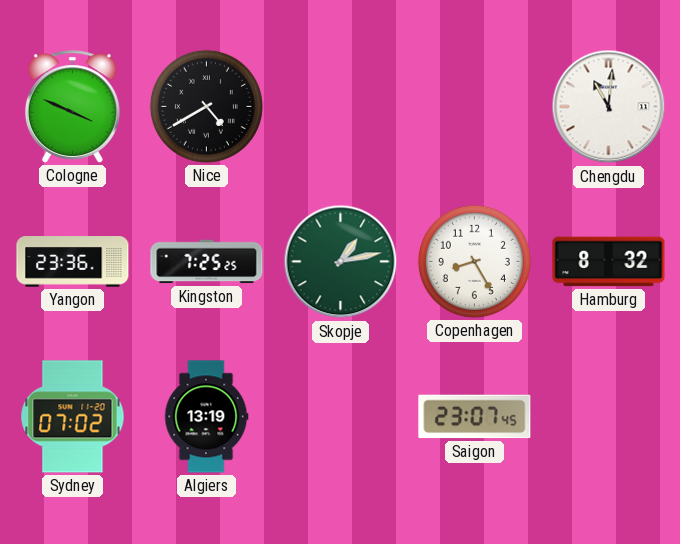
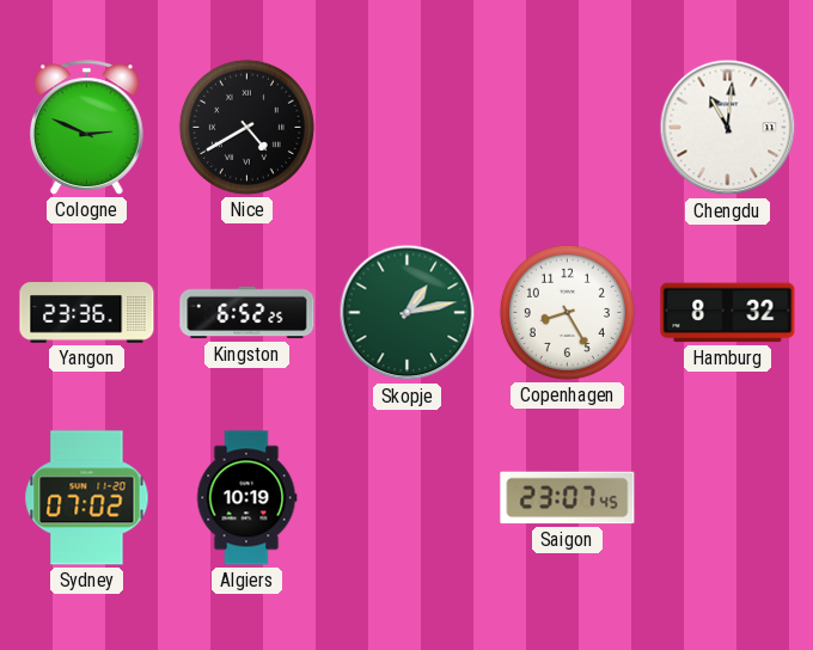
Cologne: 3:49 -> 2:49 (86, 128)
Kingston: 7:25 -> 6:52 (247, 313)
Algiers: 13:19 -> 10:19 (246, 498)
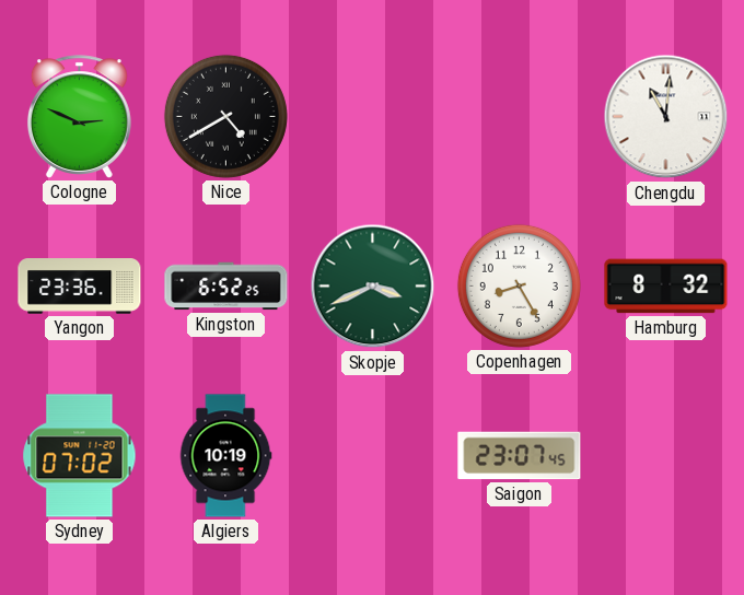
Skopje: 1:13 -> 3:41 (373, 287)
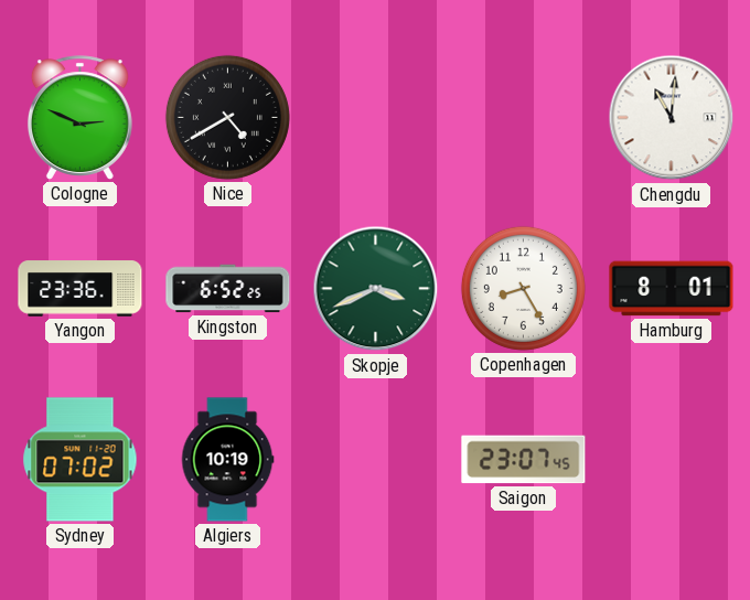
Hamburg: 8:32 -> 8:01 (672, 289)
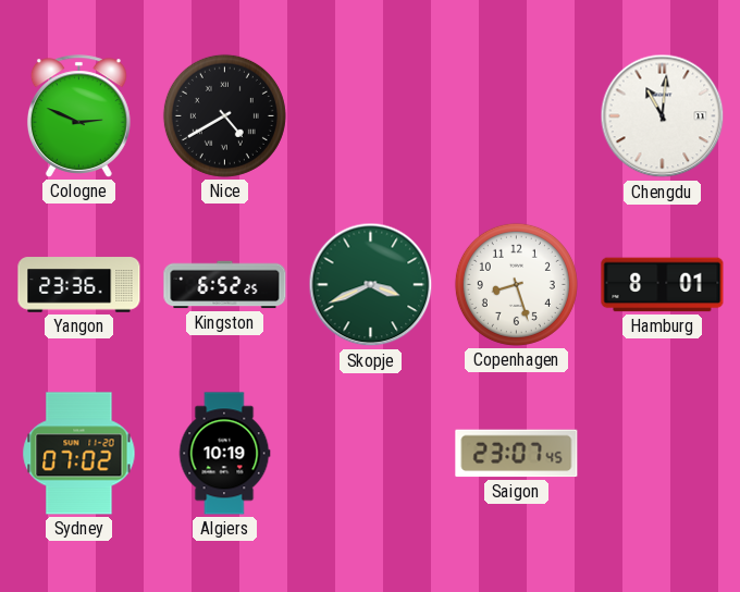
Copenhagen: 8:25 -> 8:27 (516, 284)
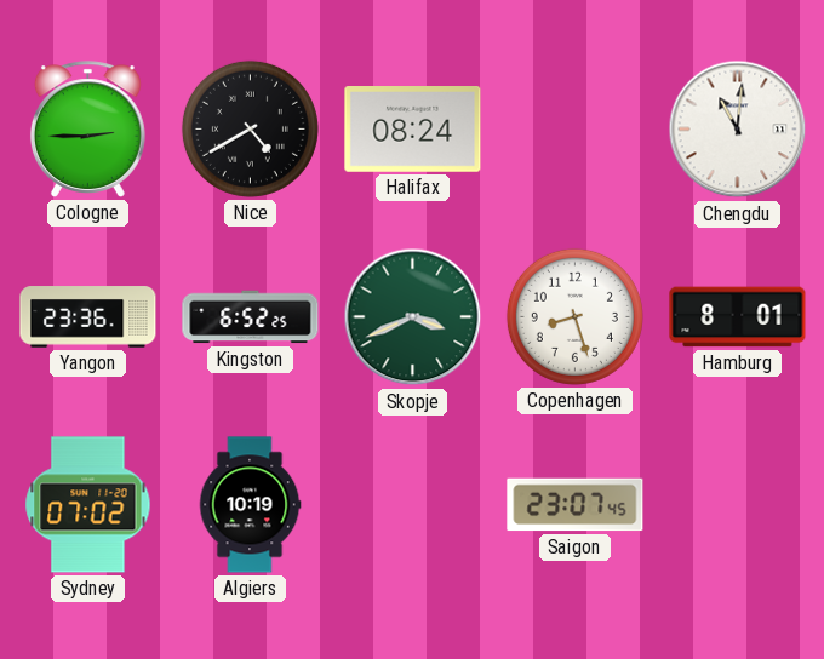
Cologne: 2:49 -> 2:45 (87, 130)
Halifax: none -> 08:24 (413, 130)
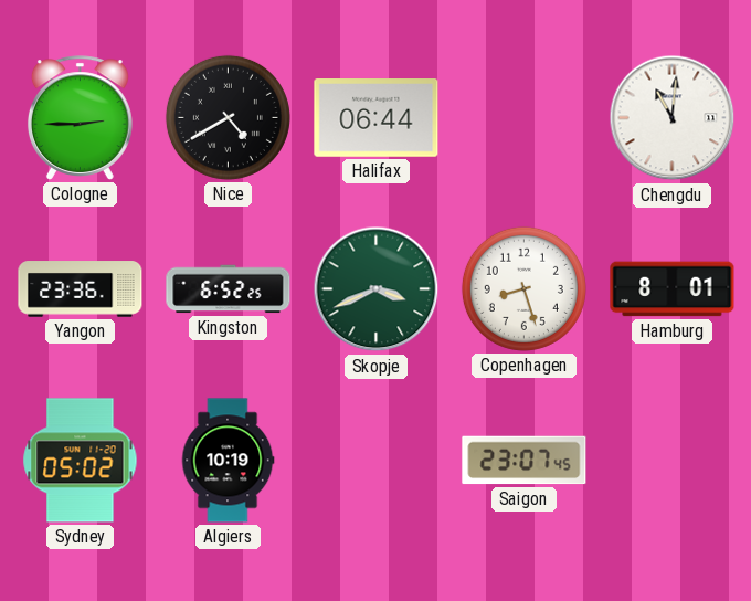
Halifax: 08:24 -> 06:44 (377, 118)
Sydney: 07:02 -> 05:02 (81, 461)
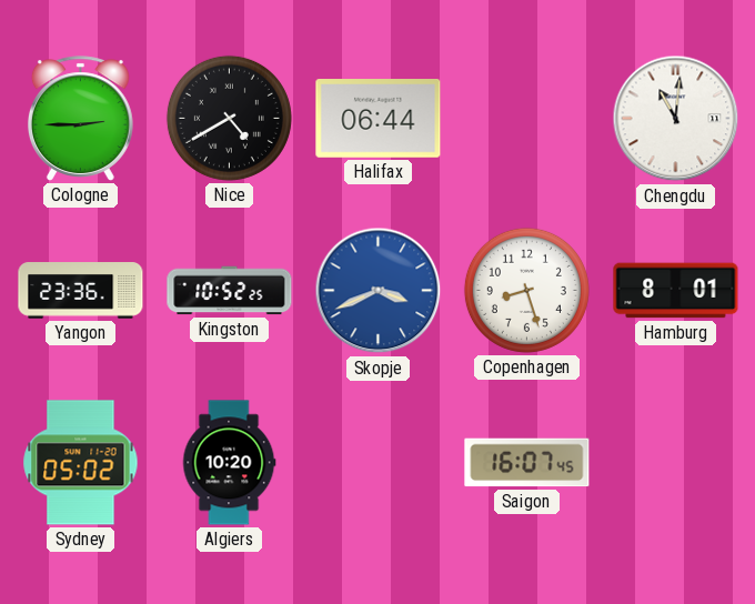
Kingston: 6:52 -> 10:52 (230, 291)
Skopje dial: green -> blue (379, 291)
Algiers: 10:19 -> 10:20 (229, 463)
Saigon: 23:07 -> 16:07 (527, 463)
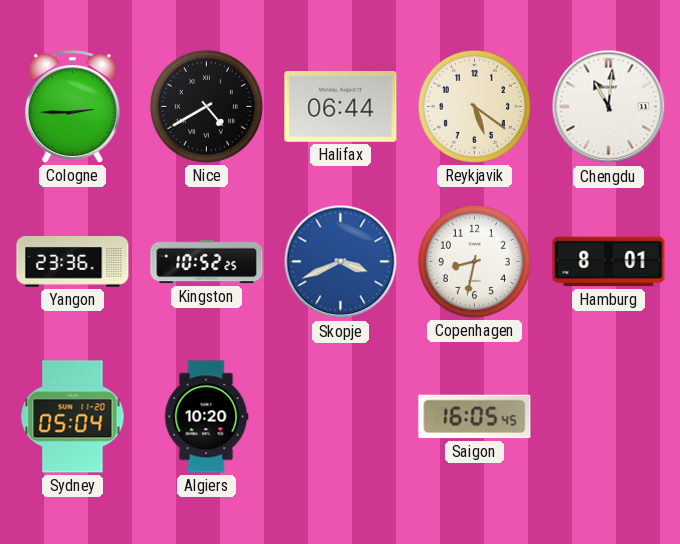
Reykjavik: none -> 5:21 (474, 106)
Copenhagen: 8:27 -> 8:32 (474, 261)
Sydney: 05:02 -> 05:04 (73, 417)
Saigon: 16:07 -> 16:05 (475, 417)
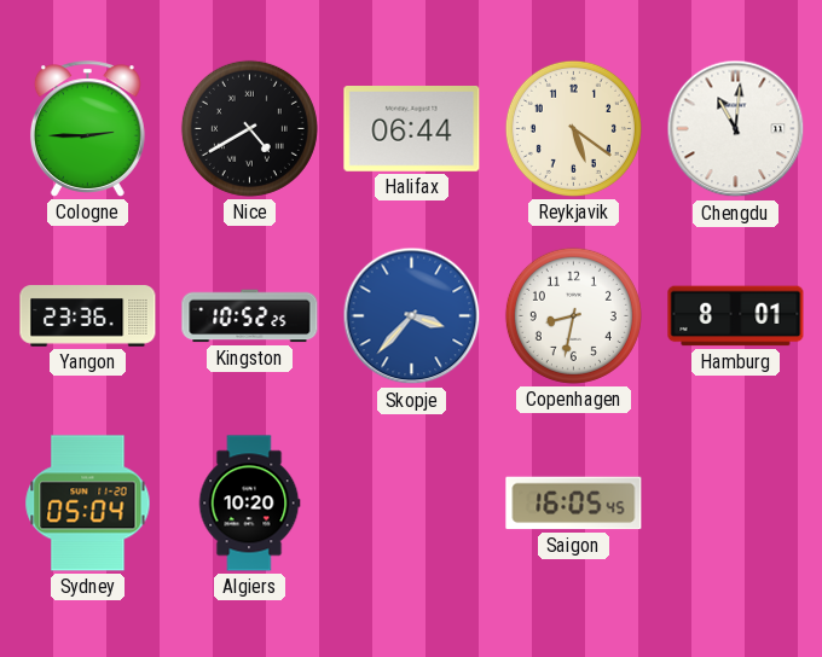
Skopje: 3:41 -> 3:37 (412, 316)
